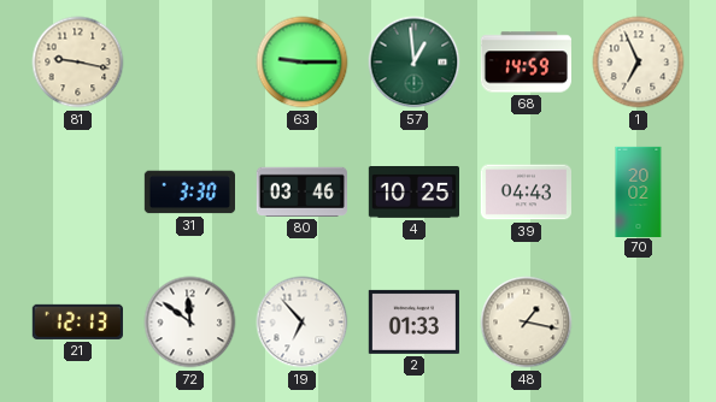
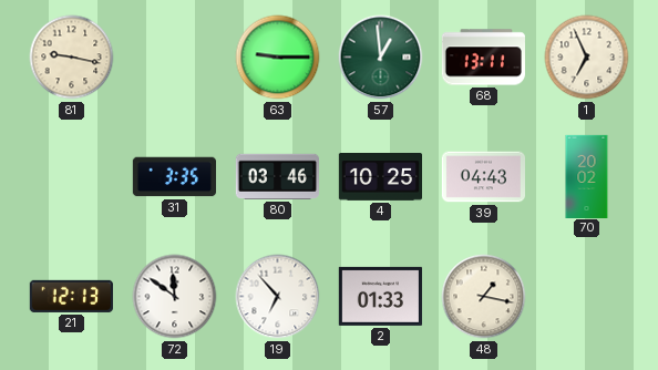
68: 14:59 -> 13:11 (483, 58)
31: 3:30 -> 3:35 (174, 177)
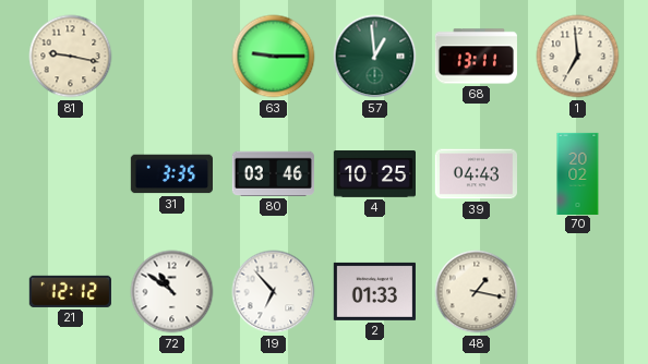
1: 6:56 -> 6:59 (578, 57)
21: 12:13 -> 12:12 (70, 291)
72: 11:51 -> 10:51 (172, 292)
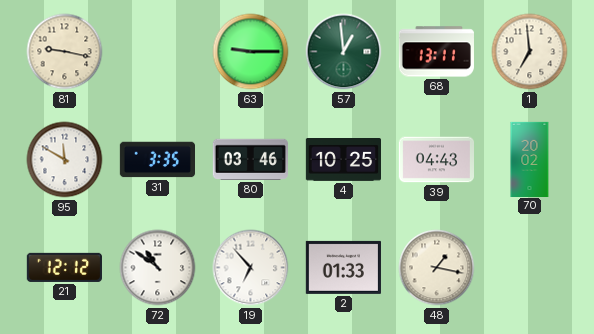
95: none -> 11:50 (65, 160)
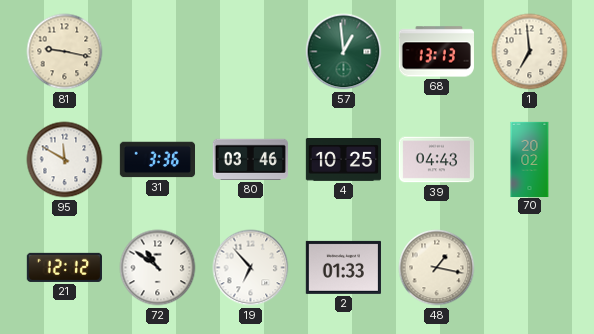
63: 9:15 -> none (251, 52)
68: 13:11 -> 13:13 (436, 52)
31: 3:35 -> 3:36 (157, 160)
